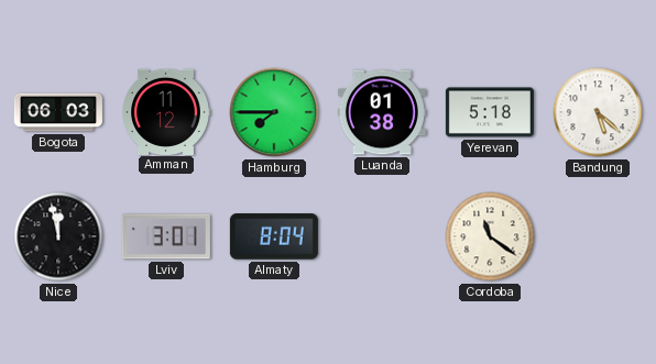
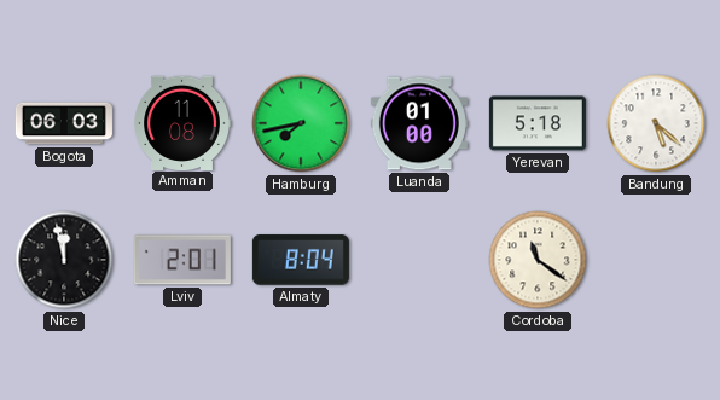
Amman: 11:12 -> 11:08 (182, 122)
Hamburg: 7:45 -> 7:43 (301, 123)
Luanda: 01:38 -> 01:00 (419, 123)
Lviv: 3:01 -> 2:01 (182, 260)
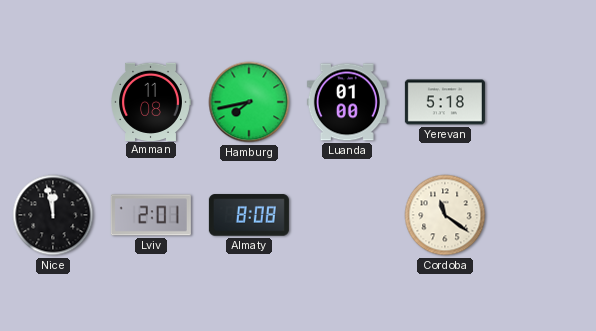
Bogota: 06:03 -> none (64, 123)
Bandung: 5:22 -> none (656, 123)
Almaty: 8:04 -> 8:08 (249, 215)
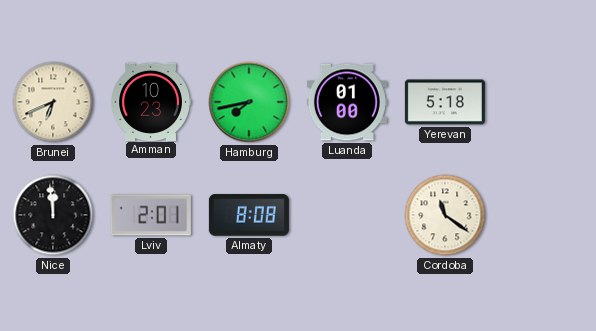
Brunei: none -> 6:41 (53, 102)
Amman: 11:08 -> 10:23 (151, 101)
Nice: 11:58 -> 11:59 (53, 215)
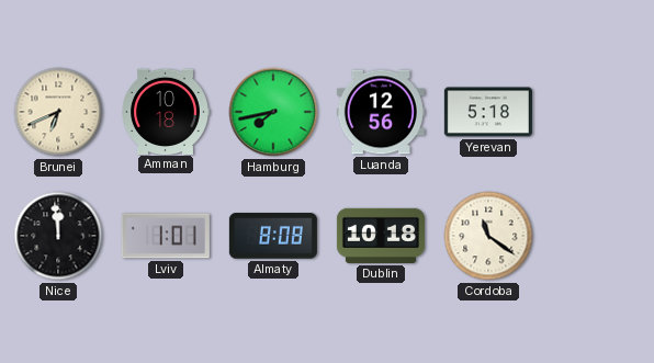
Amman: 10:23 -> 10:18 (166, 111)
Luanda: 01:00 -> 12:56 (381, 112)
Lviv: 2:01 -> 1:01 (166, 236)
Dublin: none -> 10:18 (381, 236)
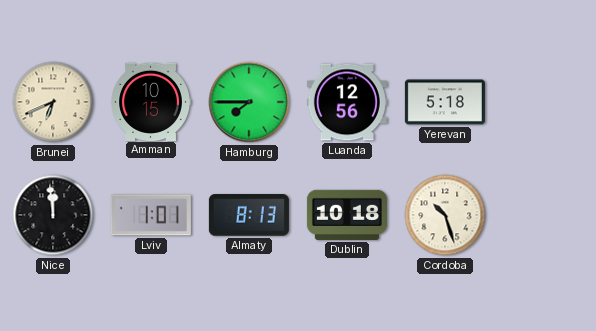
Amman: 10:18 -> 10:15 (151, 101)
Hamburg: 7:43 -> 7:45 (249, 102)
Almaty: 8:08 -> 8:13 (249, 215)
Cordoba: 11:21 -> 10:27 (445, 215)
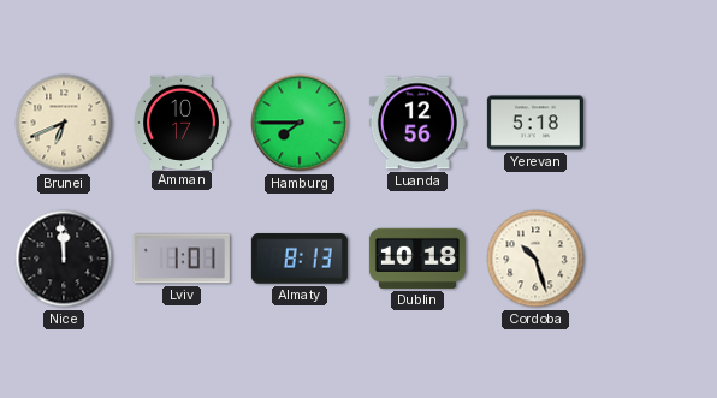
Amman: 10:15 -> 10:17 (182, 121)
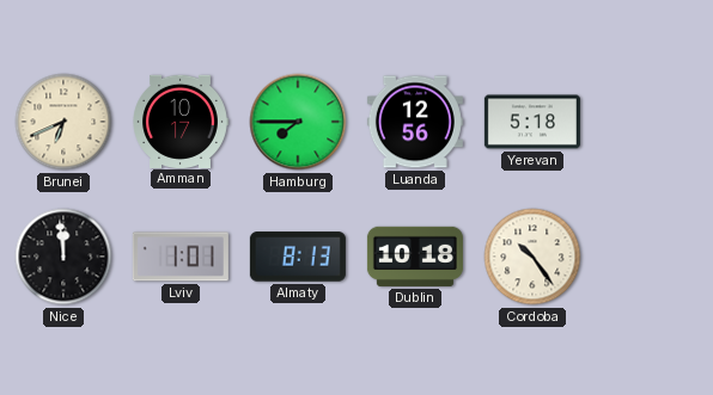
Cordoba: 10:27 -> 10:24 (532, 257)
